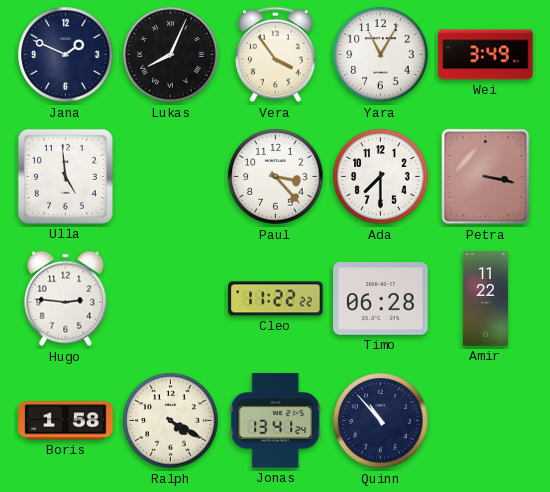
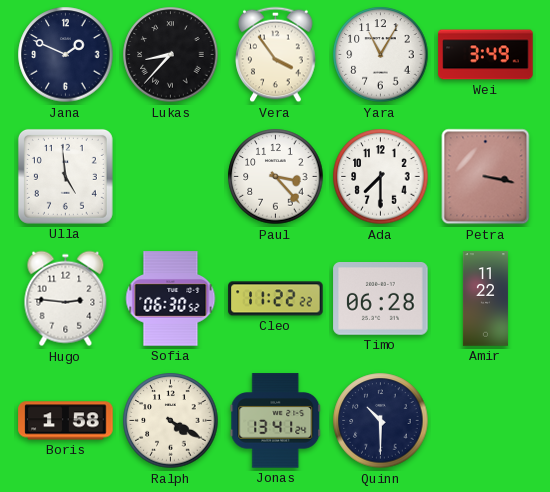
Lukas: 8:04 -> 8:37 (171, 55)
Sofia: none -> 06:30 (171, 299)
Quinn: 10:53 -> 10:30 (381, 421)
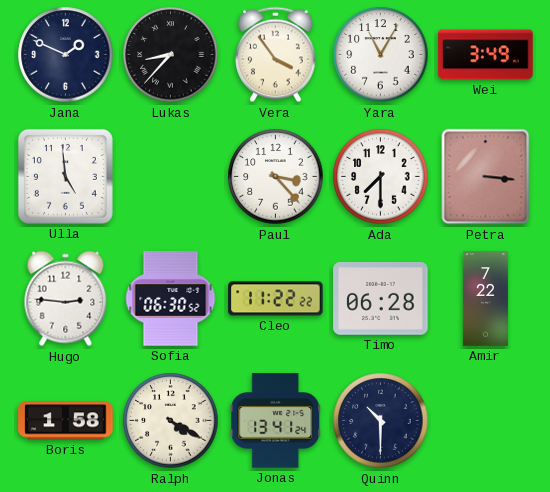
Petra: 3:17 -> 3:16 (486, 177)
Amir: 11:22 -> 7:22 (485, 299)
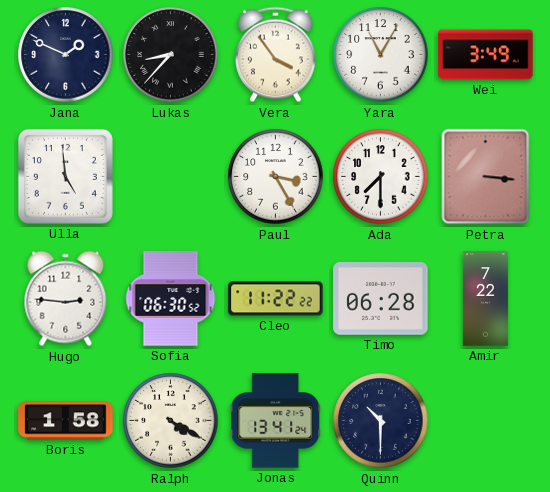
Paul: 3:23 -> 3:25 (276, 177)
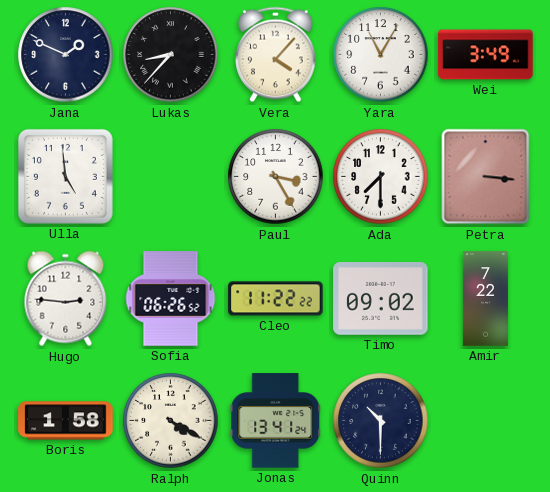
Vera: 3:54 -> 4:07 (276, 55)
Sofia: 06:30 -> 06:26 (171, 299)
Timo: 06:28 -> 09:02 (381, 299)
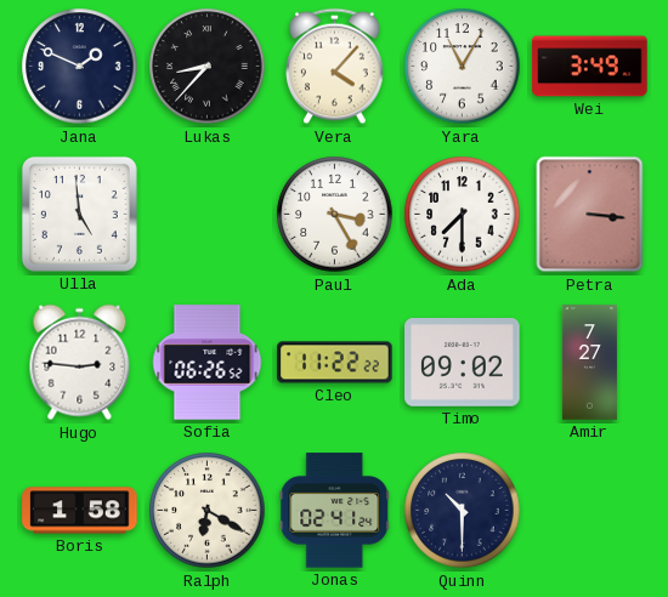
Amir: 7:22 -> 7:27 (589, 363)
Ralph: 4:20 -> 6:20 (208, 511)
Jonas: 13:41 -> 02:41 (335, 511)
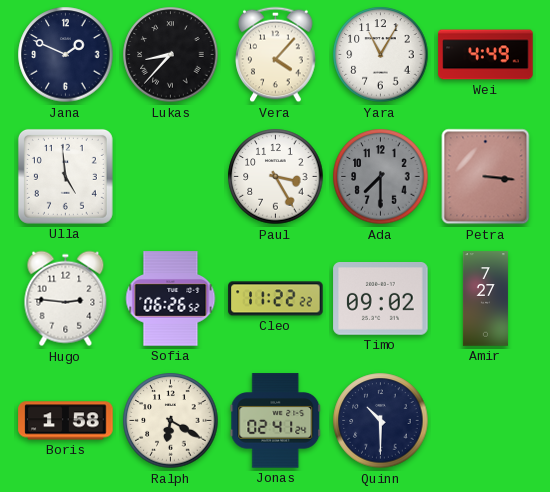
Wei: 3:49 -> 4:49 (486, 55)
Ada dial: white -> grey (381, 177)
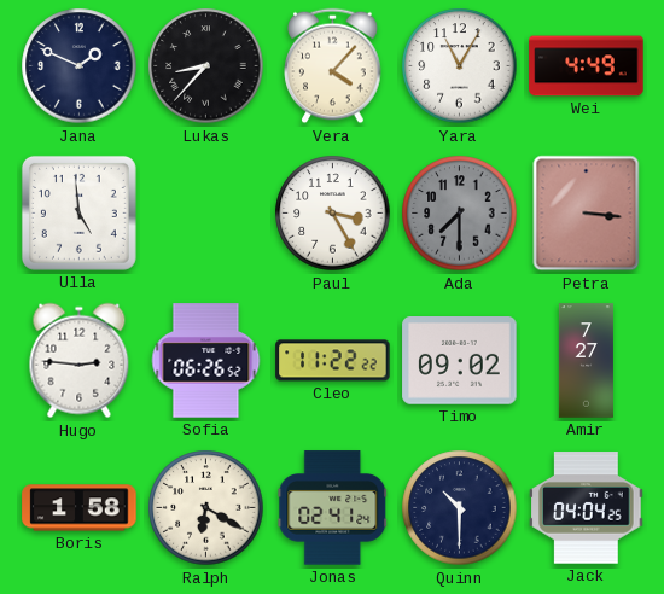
Jack: none -> 04:04 (587, 508)
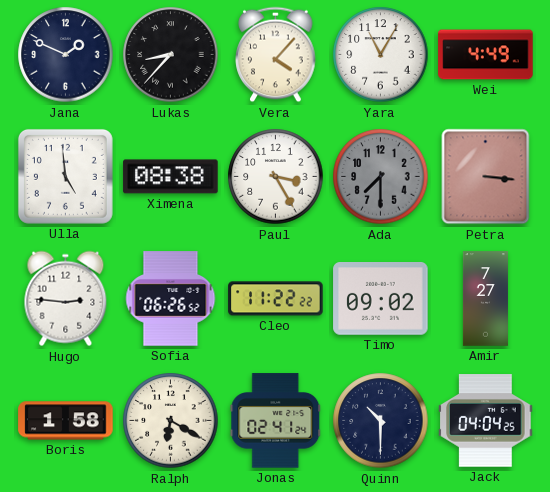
Ximena: none -> 08:38 (171, 177)
